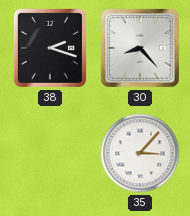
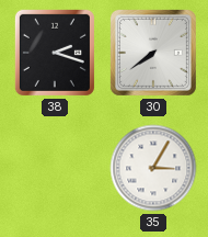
30: 8:23 -> 7:39 (153, 53)
35: 3:07 -> 3:05 (153, 168)
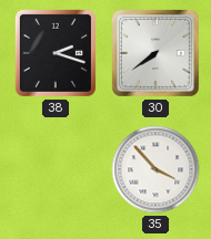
35: 3:05 -> 3:53 (155, 169)
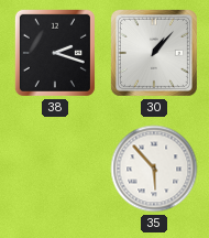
30: 7:39 -> 1:07 (154, 53)
35: 3:53 -> 5:53 (154, 169)
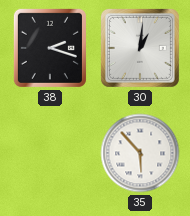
30: 1:07 -> 1:01 (140, 48)
